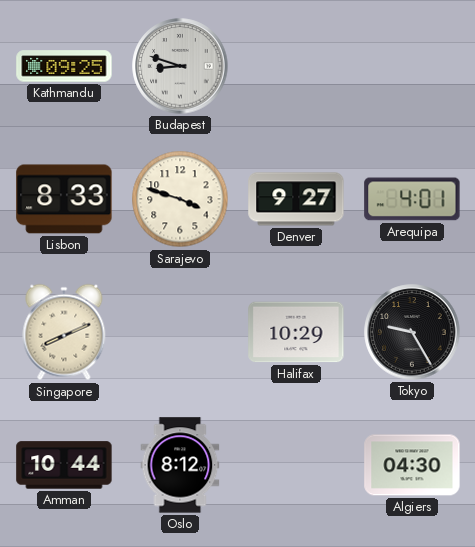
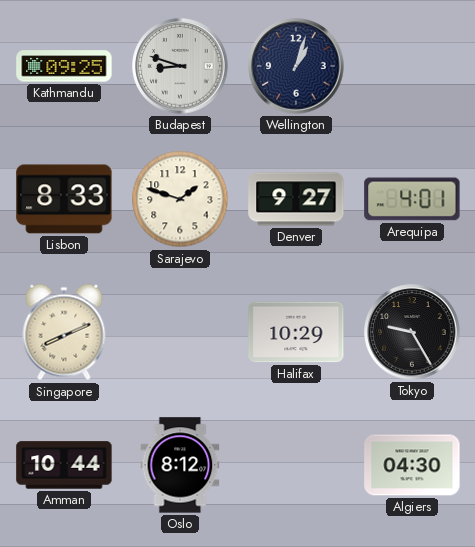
Wellington: none -> 1:03 (296, 66)
Sarajevo: 3:48 -> 1:48 (180, 199)
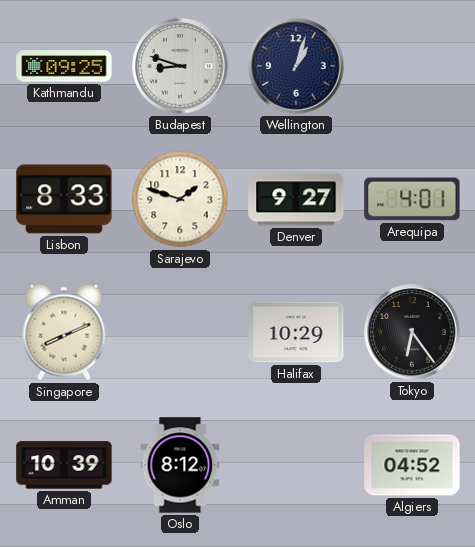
Tokyo: 9:25 -> 6:24 (412, 332)
Amman: 10:44 -> 10:39 (64, 465)
Algiers: 04:30 -> 04:52 (412, 465)
